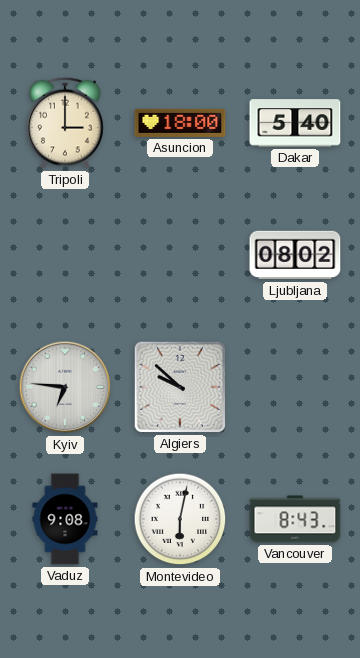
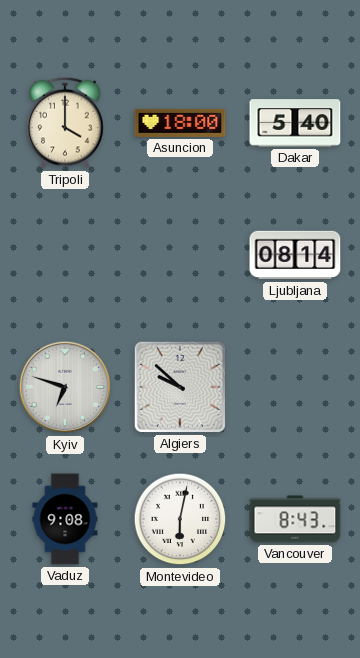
Tripoli: 3:00 -> 4:00 (65, 123)
Ljubljana: 08:02 -> 08:14 (295, 255)
Kyiv: 6:46 -> 6:48 (65, 387)
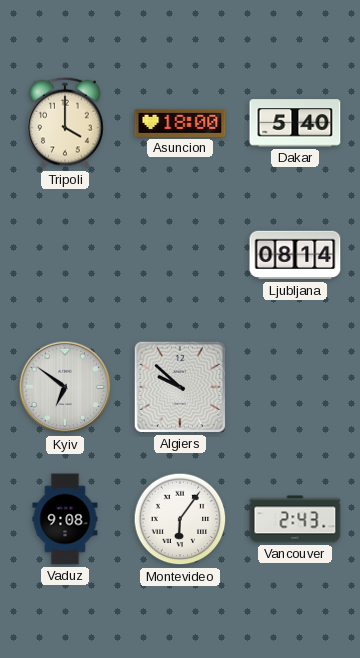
Kyiv: 6:48 -> 6:51 (65, 387)
Montevideo: 6:02 -> 6:06 (180, 519)
Vancouver: 8:43 -> 2:43 (295, 519)
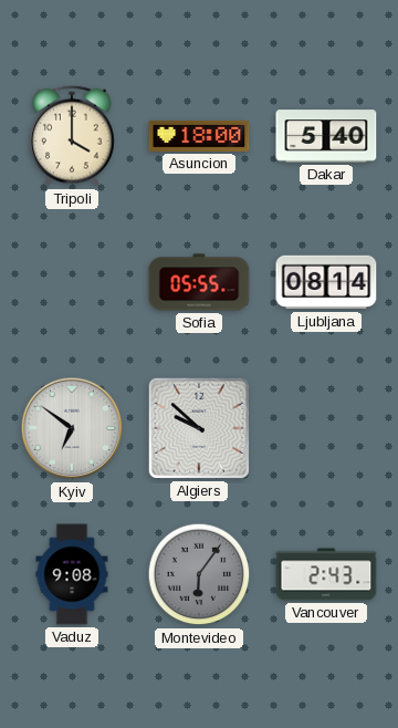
Sofia: none -> 05:55 (199, 282)
Montevideo dial: white -> grey (199, 574)
